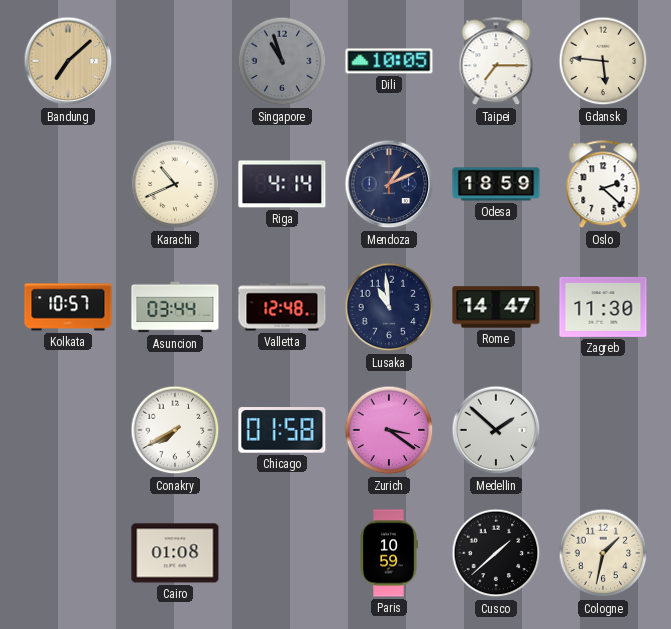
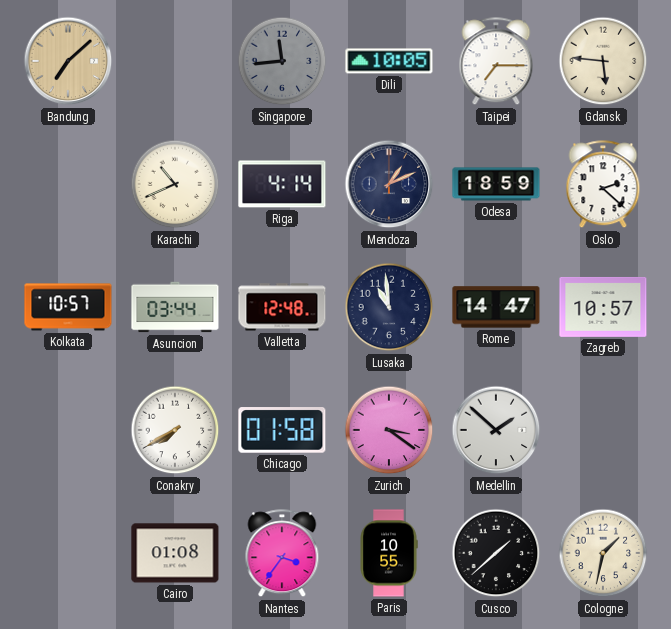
Singapore: 10:57 -> 11:44 (282, 61)
Zagreb: 11:30 -> 10:57 (603, 307)
Nantes: none -> 3:36 (282, 554)
Paris: 10:59 -> 10:55 (389, 553)
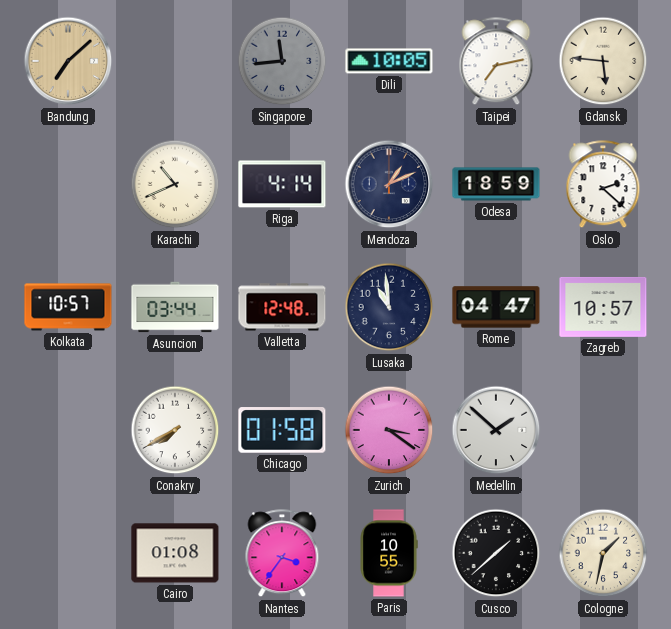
Taipei: 7:15 -> 7:13 (496, 62)
Rome: 14:47 -> 04:47 (496, 307)
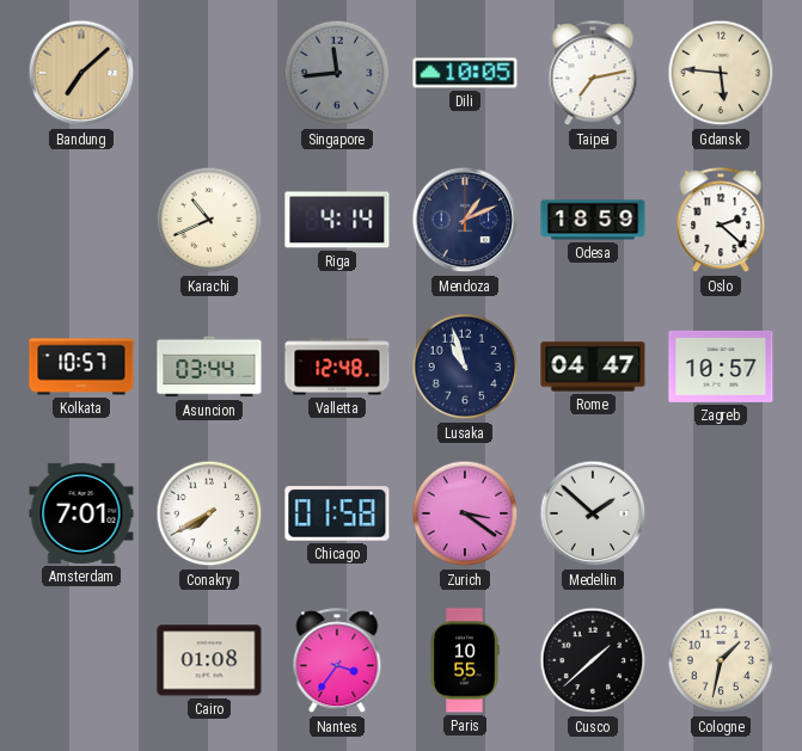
Lusaka: 10:59 -> 10:57 (465, 367)
Amsterdam: none -> 7:01 (81, 513)
